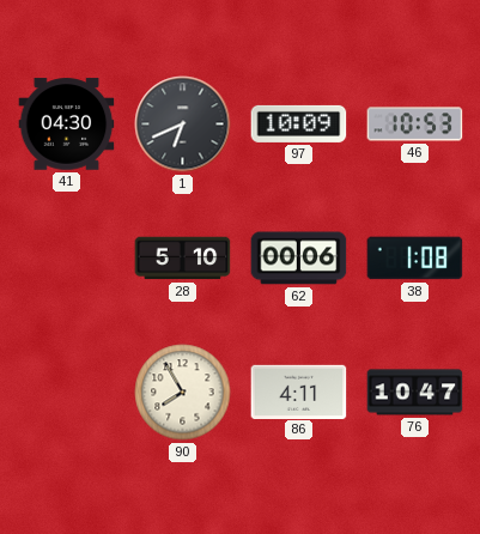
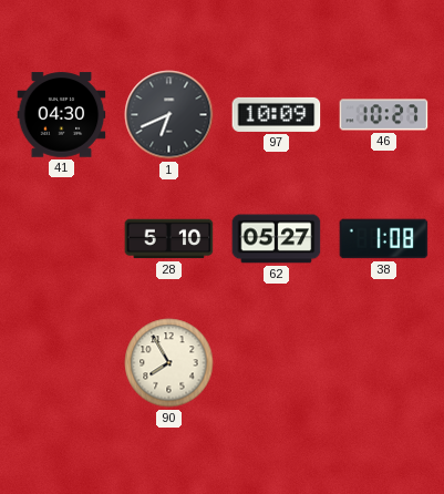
46: 10:53 -> 10:27 (384, 115)
62: 00:06 -> 05:27 (277, 239)
86: 4:11 -> none (299, 392)
76: 10:47 -> none (415, 393)
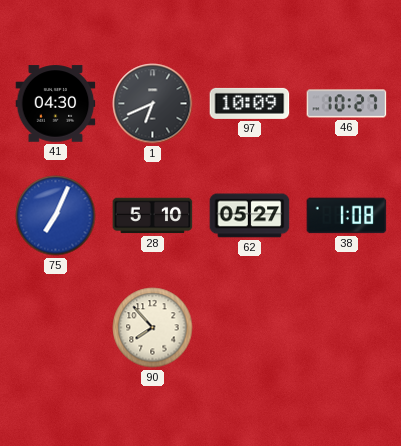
75: none -> 7:04 (56, 216)
90: 7:55 -> 7:53 (153, 328)
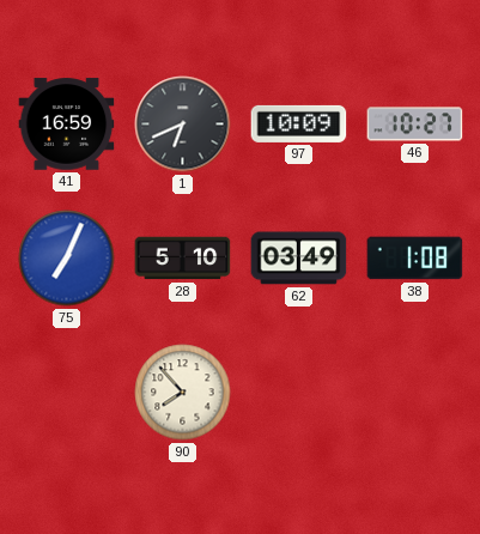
41: 04:30 -> 16:59 (67, 125)
62: 05:27 -> 03:49 (299, 259)
